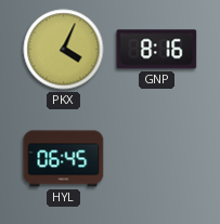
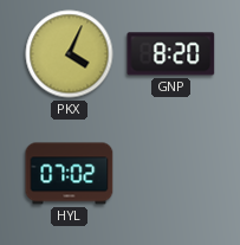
GNP: 8:16 -> 8:20 (171, 54)
HYL: 06:45 -> 07:02 (70, 174)
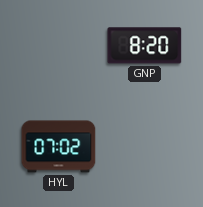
PKX: 4:04 -> none (70, 54)
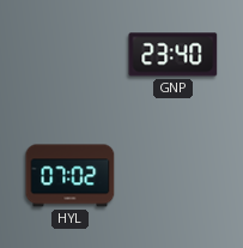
GNP: 8:20 -> 23:40 (174, 55)
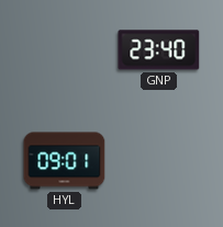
HYL: 07:02 -> 09:01 (65, 161)
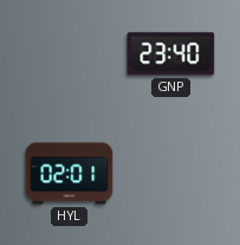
HYL: 09:01 -> 02:01 (70, 174)
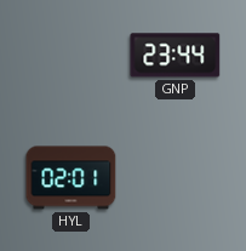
GNP: 23:40 -> 23:44 (176, 56)
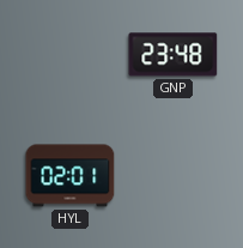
GNP: 23:44 -> 23:48 (174, 55)
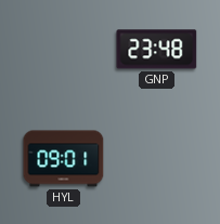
HYL: 02:01 -> 09:01 (64, 159)
